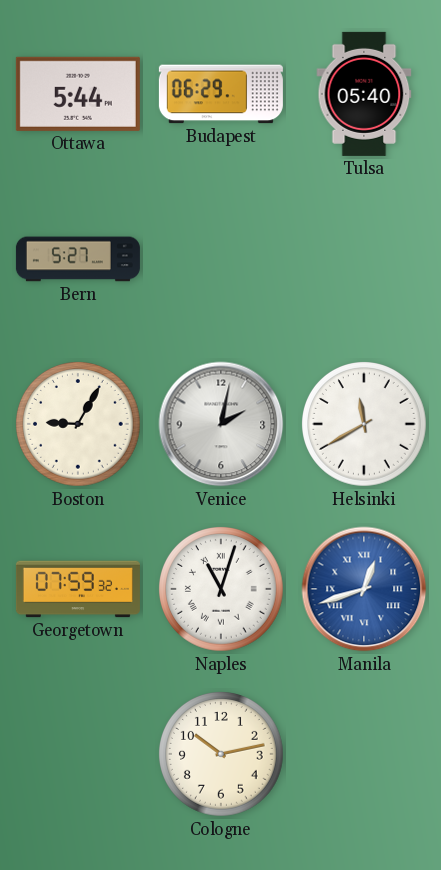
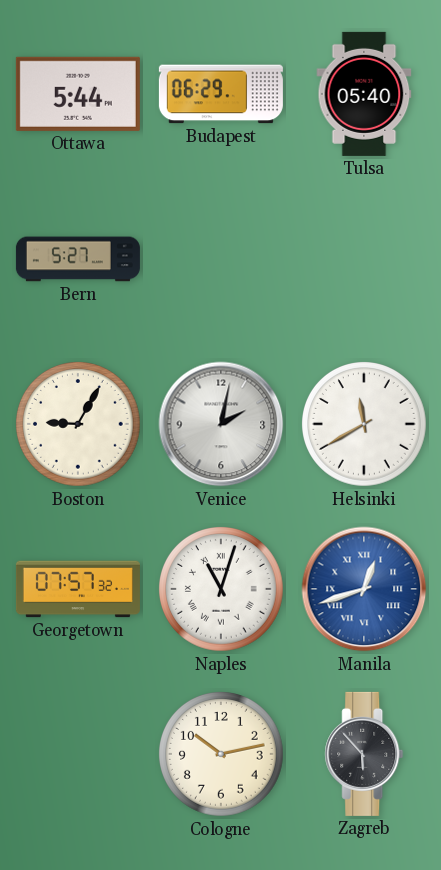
Georgetown: 07:59 -> 07:57 (78, 589)
Zagreb: none -> 5:53 (364, 754)
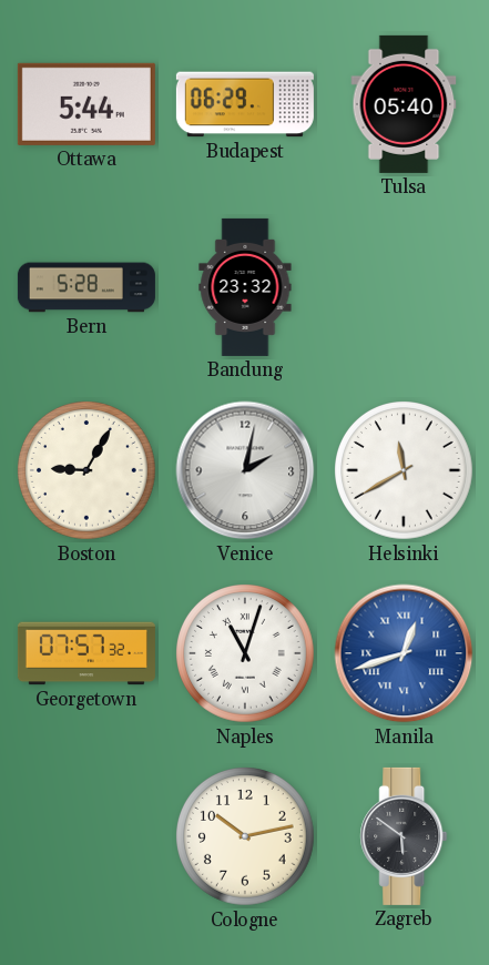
Bern: 5:27 -> 5:28 (86, 287)
Bandung: none -> 23:32 (245, 287)
Zagreb: 5:53 -> 5:51 (404, 836)
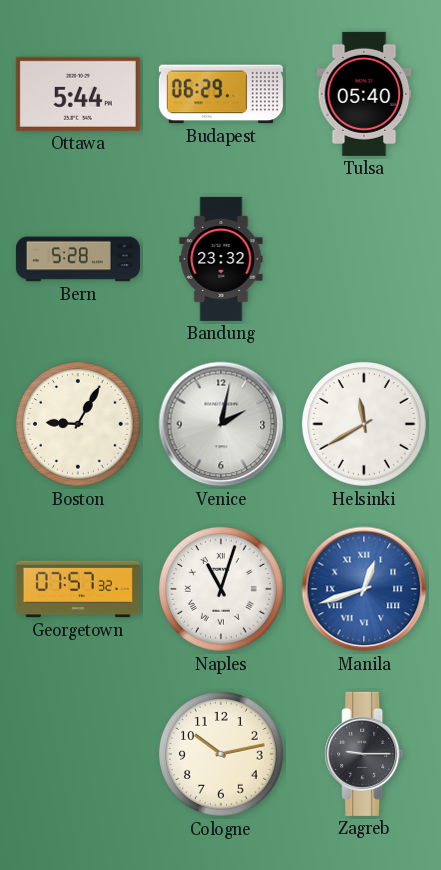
Zagreb: 5:51 -> 9:15 (364, 754)
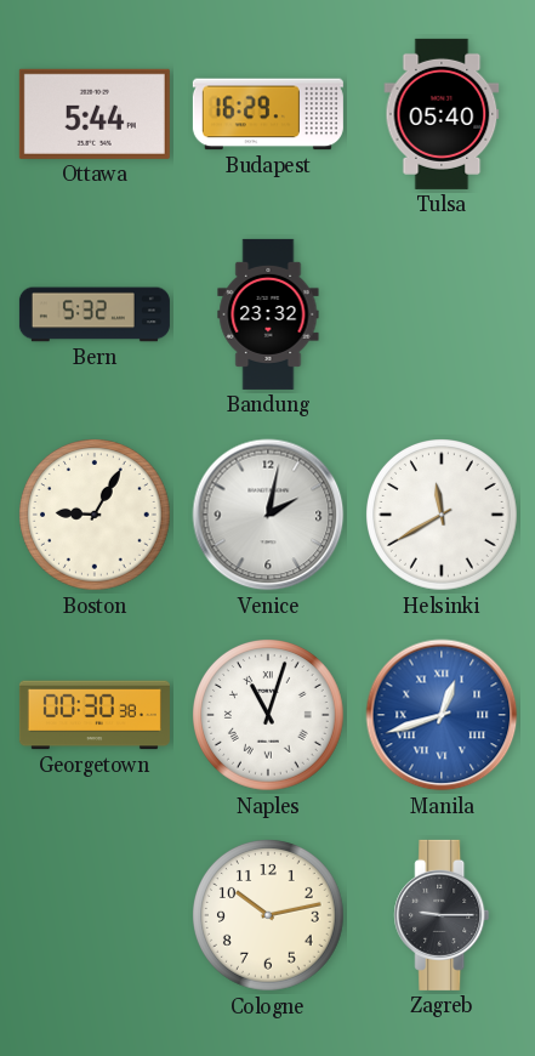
Budapest: 06:29 -> 16:29 (268, 114)
Bern: 5:28 -> 5:32 (95, 314)
Georgetown: 07:57 -> 00:30 (95, 715)
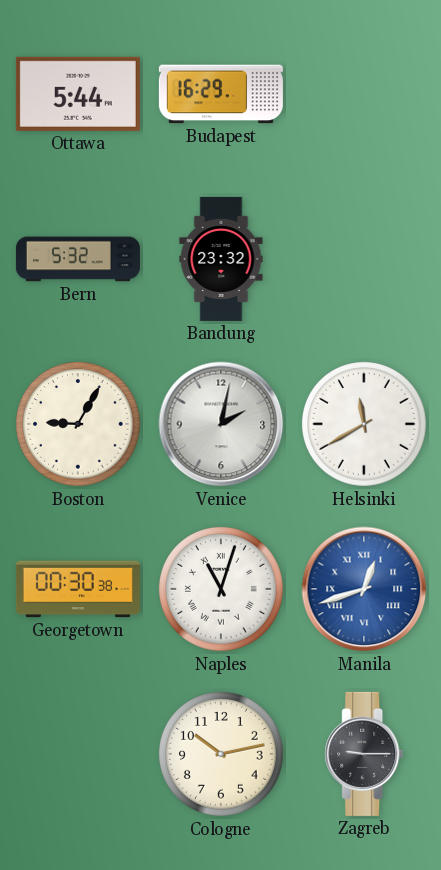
Tulsa: 05:40 -> none (442, 114)
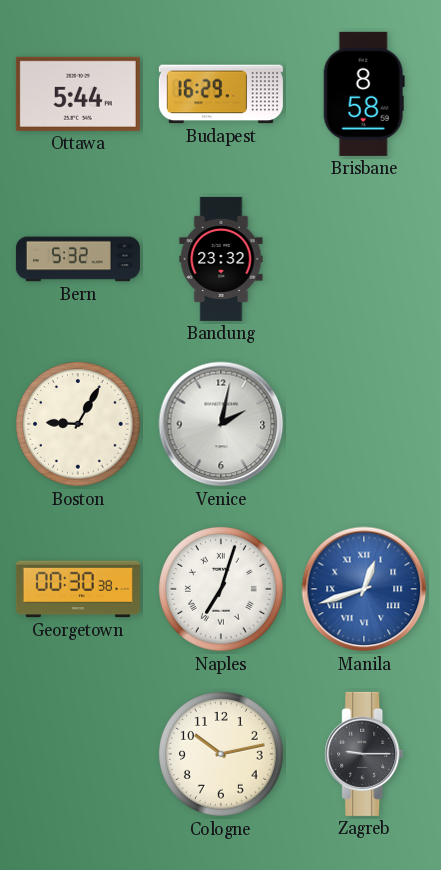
Brisbane: none -> 8:58 (364, 94)
Helsinki: 11:40 -> none (365, 425)
Naples: 11:03 -> 7:03 (222, 590)
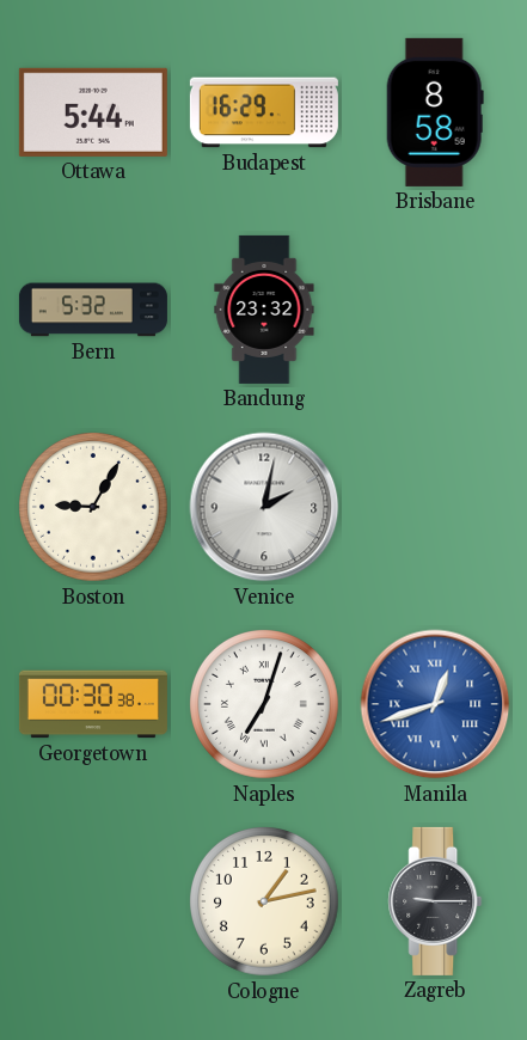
Cologne: 10:13 -> 1:13 (265, 903)
